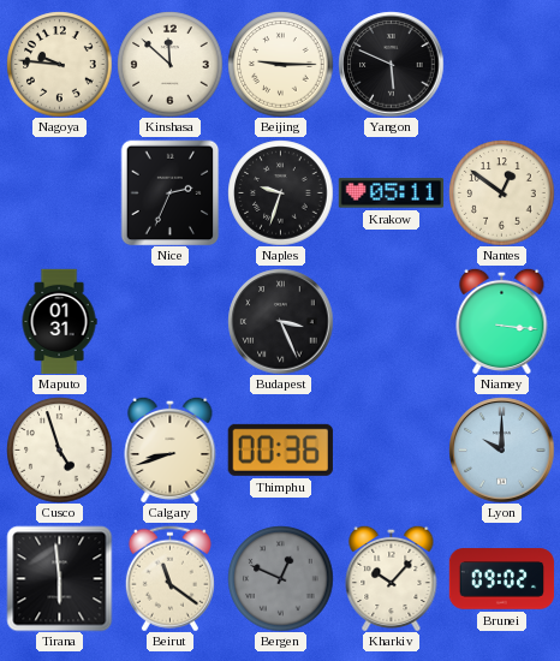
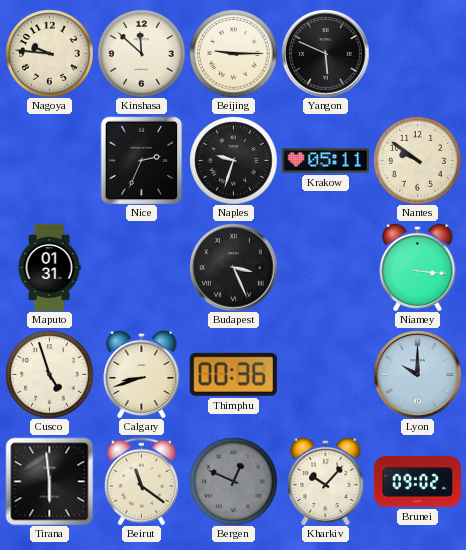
Nantes: 12:51 -> 9:51 (417, 160)
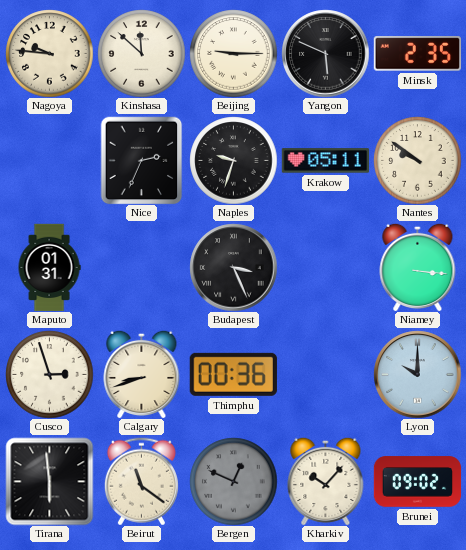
Minsk: none -> 2:35 (417, 54)
Cusco: 4:57 -> 2:57 (49, 374)
